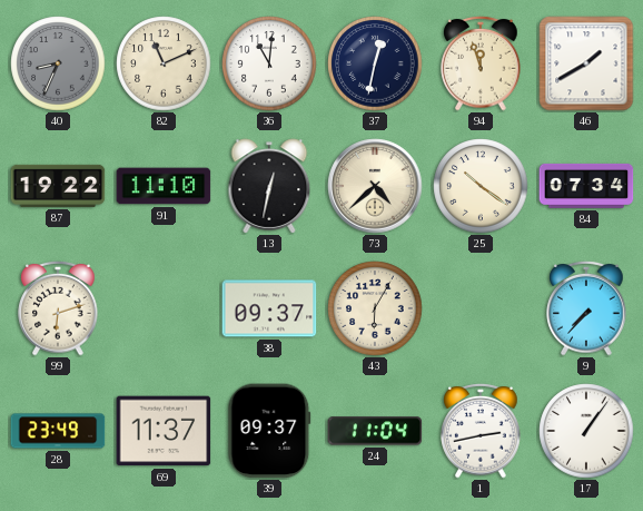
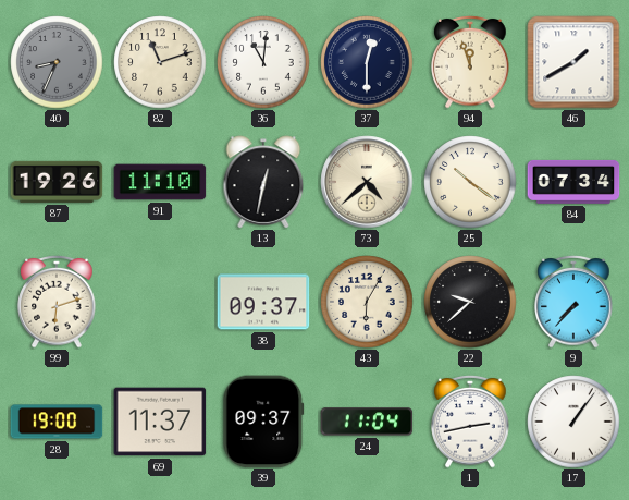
82: 11:11 -> 11:12 (160, 62)
37: 12:32 -> 12:30 (367, 62)
87: 19:22 -> 19:26 (57, 182)
22: none -> 9:38 (470, 302)
28: 23:49 -> 19:00 (57, 422)
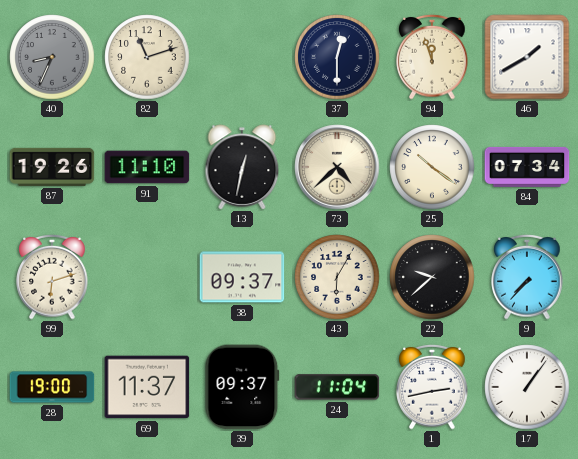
36: 11:01 -> none (263, 62)
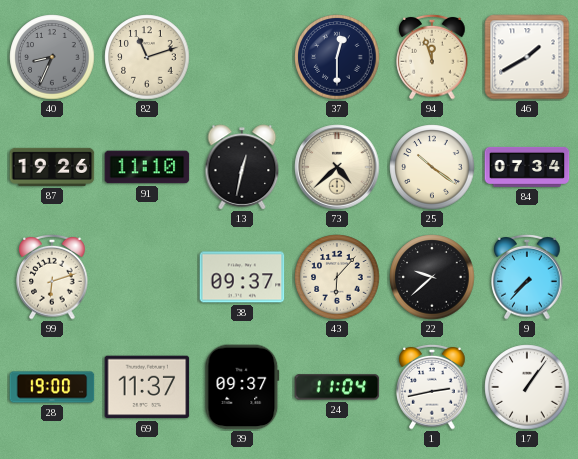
43: 6:05 -> 6:07 (337, 277)
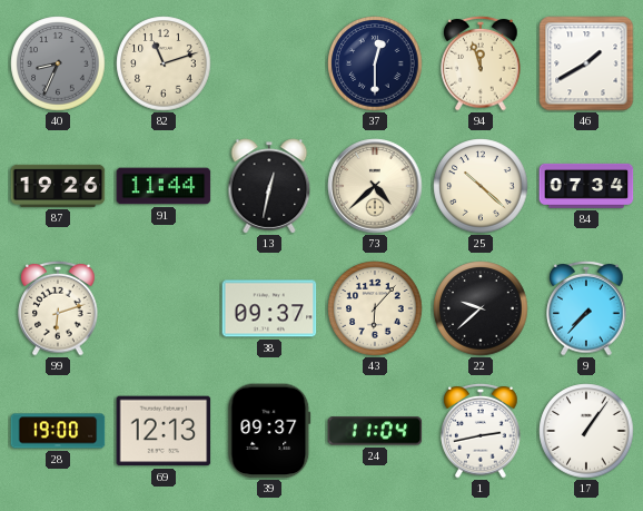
91: 11:10 -> 11:44 (164, 186)
25: 10:21 -> 10:22 (481, 186)
69: 11:37 -> 12:13 (164, 431)
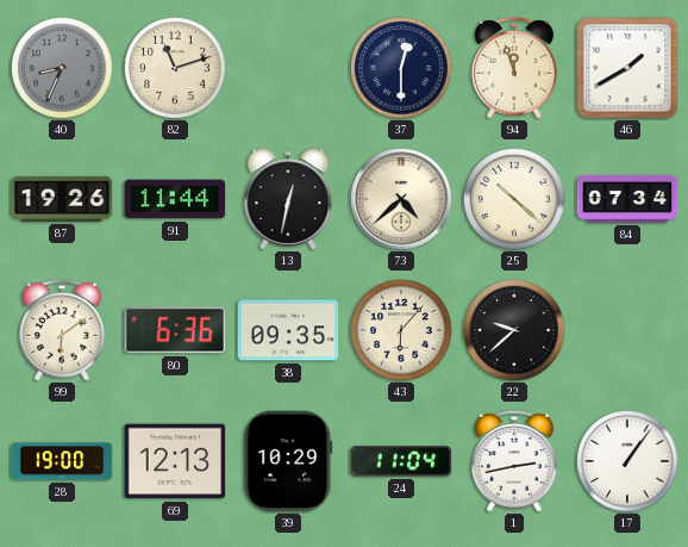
99: 6:12 -> 6:09 (62, 330)
80: none -> 6:36 (175, 330)
38: 09:37 -> 09:35 (288, 330)
9: 7:37 -> none (586, 308)
39: 09:37 -> 10:29 (288, 461)
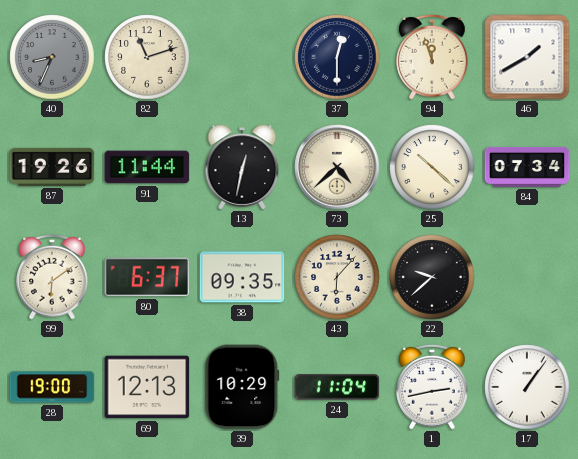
80: 6:36 -> 6:37 (147, 277)
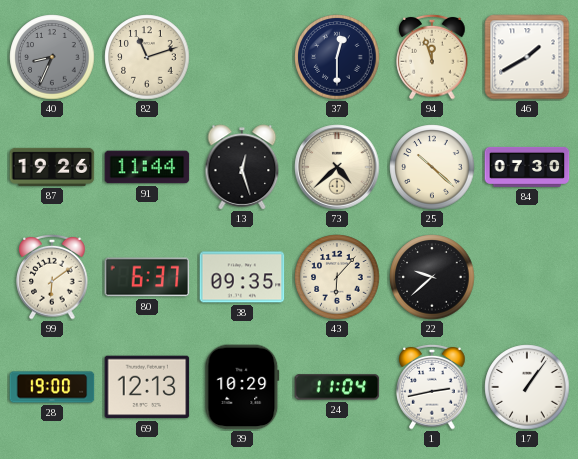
13: 12:32 -> 12:27 (242, 167)
84: 07:34 -> 07:30 (527, 167)
